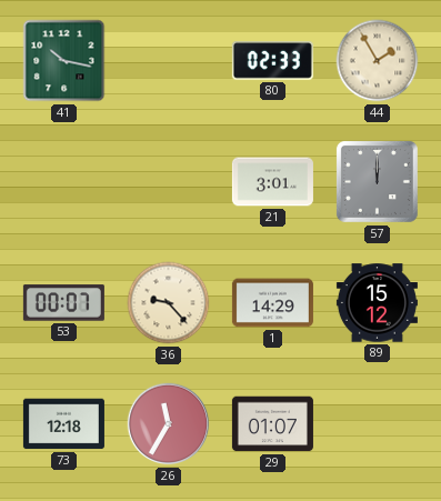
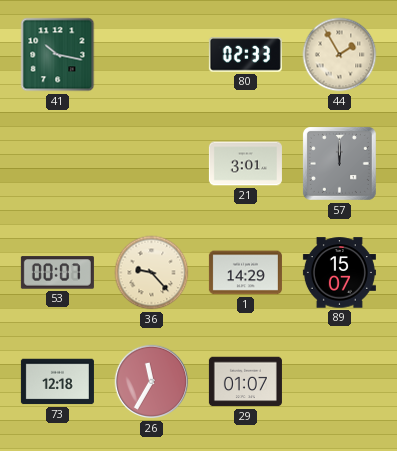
89: 15:12 -> 15:07 (339, 273)
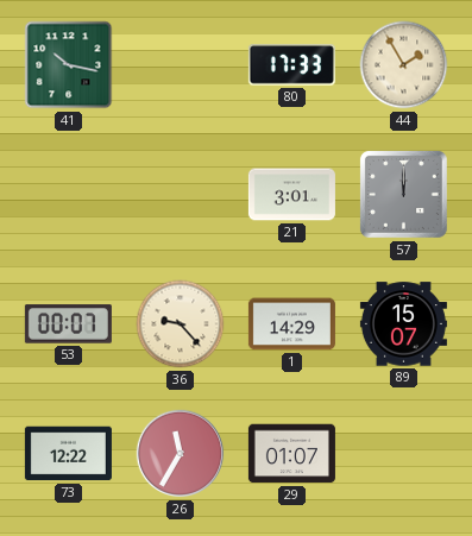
80: 02:33 -> 17:33 (291, 65)
73: 12:18 -> 12:22 (68, 454)
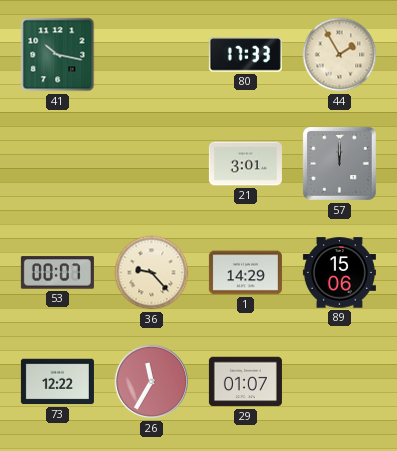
89: 15:07 -> 15:06 (339, 273)
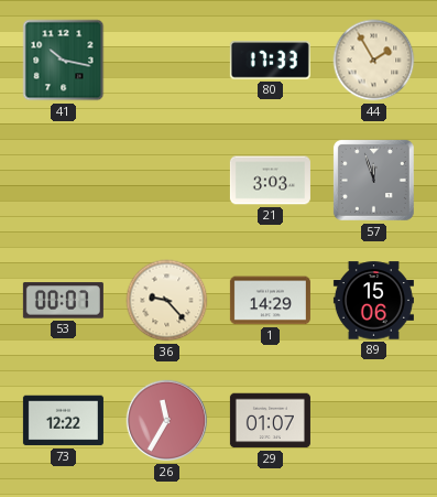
21: 3:01 -> 3:03 (270, 181)
57: 12:00 -> 11:57 (373, 180)
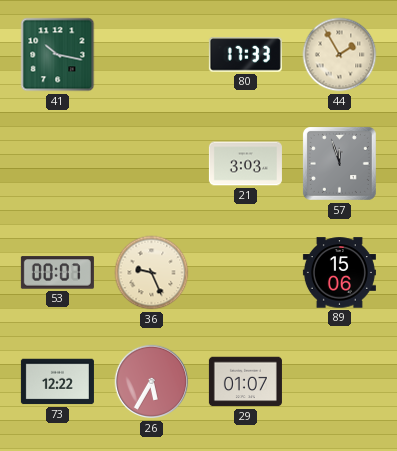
36: 9:23 -> 9:26 (152, 273)
1: 14:29 -> none (270, 301)
26: 11:35 -> 5:35 (152, 382)
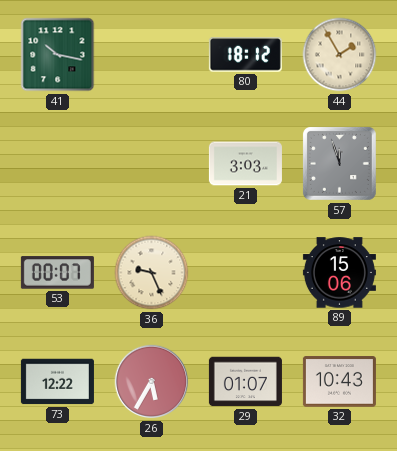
80: 17:33 -> 18:12 (245, 55)
32: none -> 10:43 (339, 382)
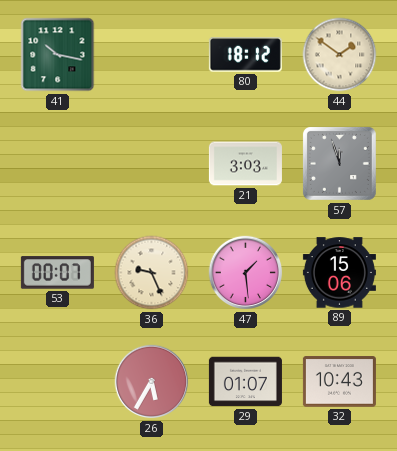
44: 1:55 -> 1:51 (340, 55)
47: none -> 1:29 (246, 273)
73: 12:22 -> none (57, 382)
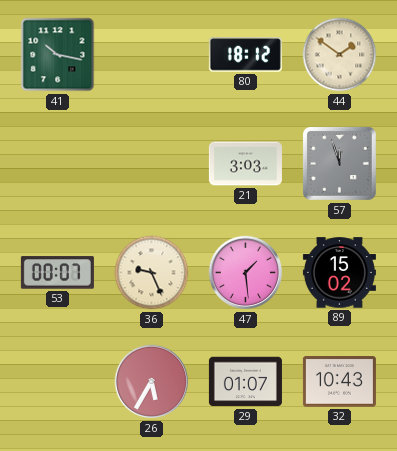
89: 15:06 -> 15:02 (339, 273)
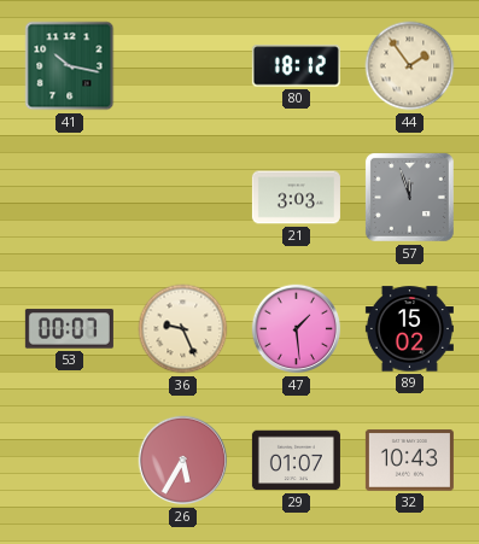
44: 1:51 -> 1:54 (410, 66)
